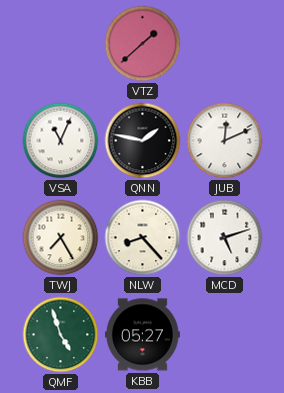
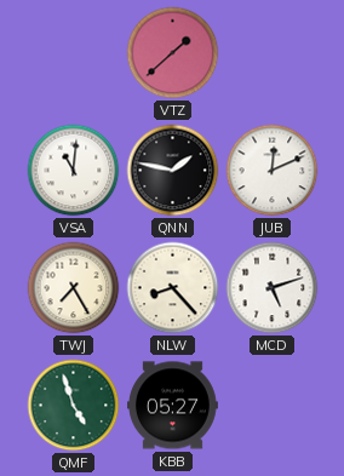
VSA: 11:04 -> 11:01 (74, 171)
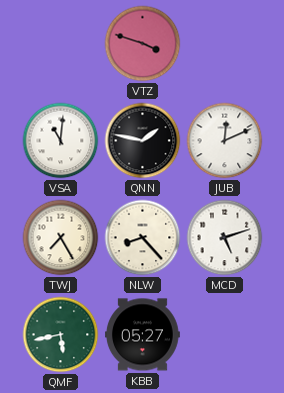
VTZ: 1:38 -> 3:48 (143, 44)
QMF: 4:57 -> 5:43 (61, 335)
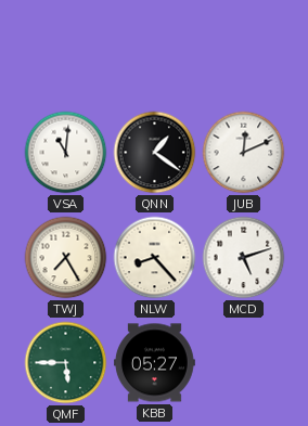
VTZ: 3:48 -> none (143, 44)
QNN: 1:47 -> 1:21 (155, 153)
QMF: 5:43 -> 5:45 (66, 363)
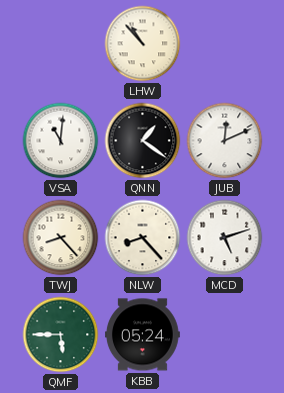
LHW: none -> 10:53 (143, 44)
TWJ: 7:25 -> 8:23 (61, 238)
KBB: 05:27 -> 05:24 (143, 335)
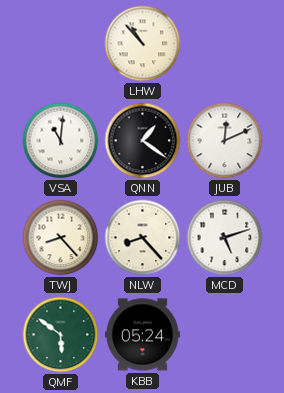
QMF: 5:45 -> 5:51 (61, 335)
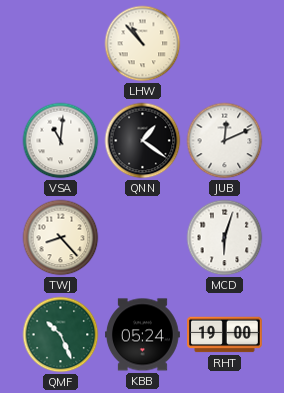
NLW: 8:23 -> none (143, 238)
MCD: 5:12 -> 6:03 (225, 238)
QMF: 5:51 -> 10:26 (61, 335)
RHT: none -> 19:00 (225, 335)
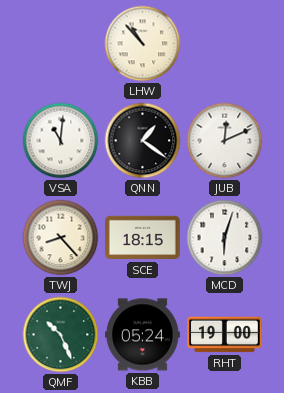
SCE: none -> 18:15 (143, 238)
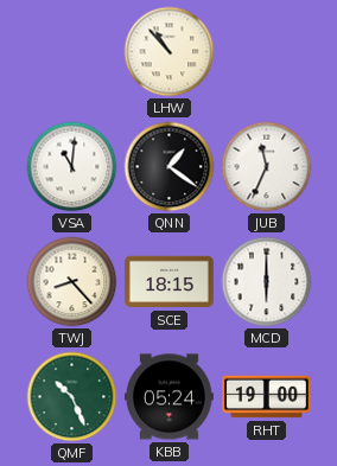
JUB: 12:11 -> 11:34 (267, 167)
MCD: 6:03 -> 6:00 (267, 282)
